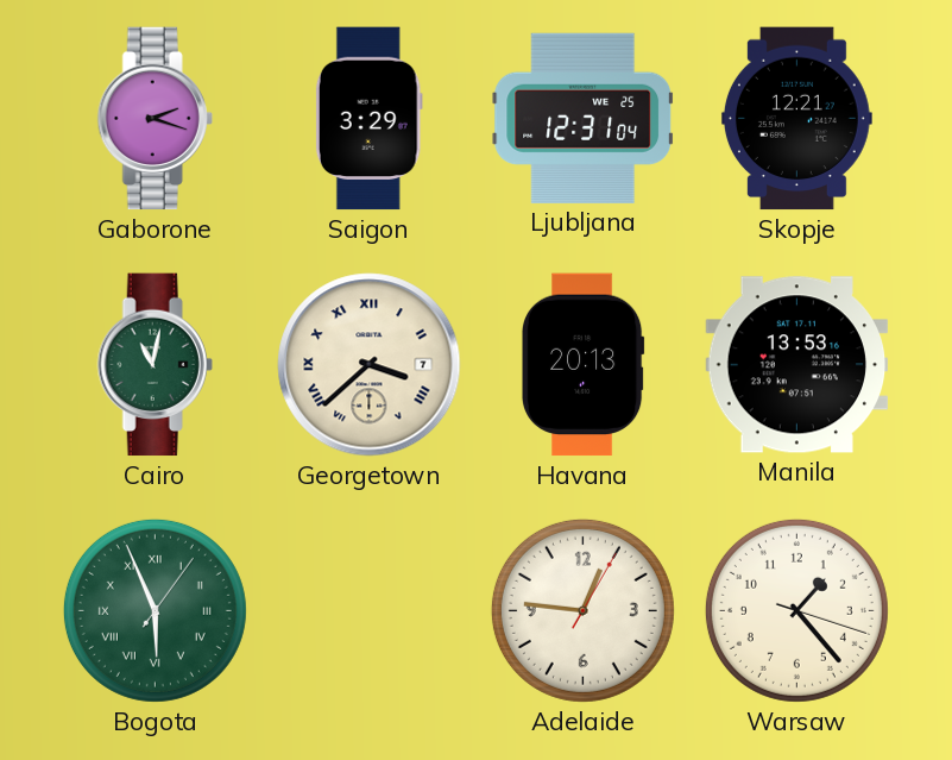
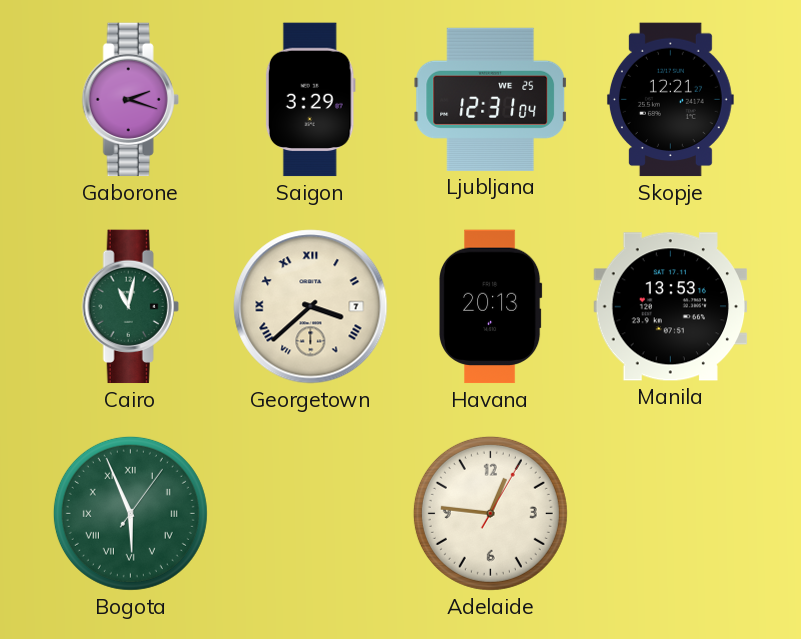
Warsaw: 1:23 -> none (796, 610)
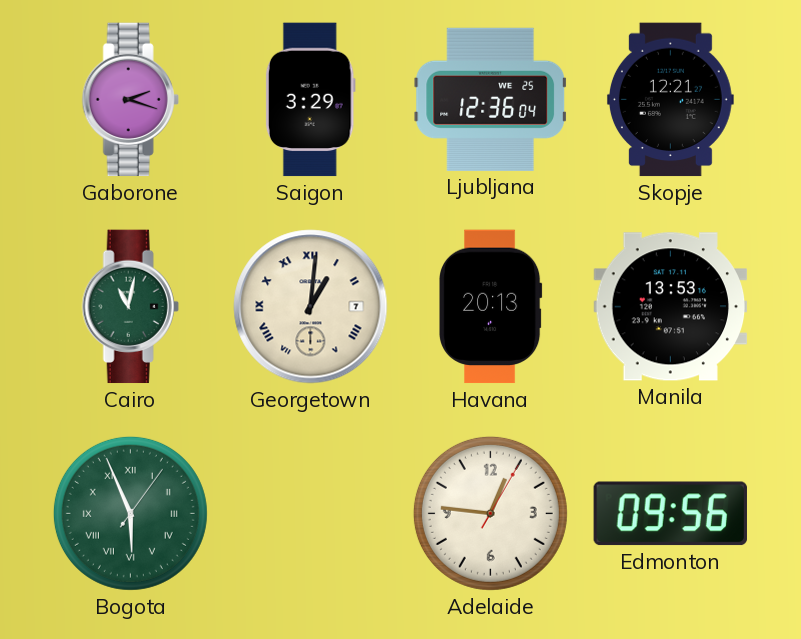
Ljubljana: 12:31 -> 12:36 (490, 99)
Georgetown: 3:38 -> 1:01 (311, 307)
Edmonton: none -> 09:56 (670, 514)
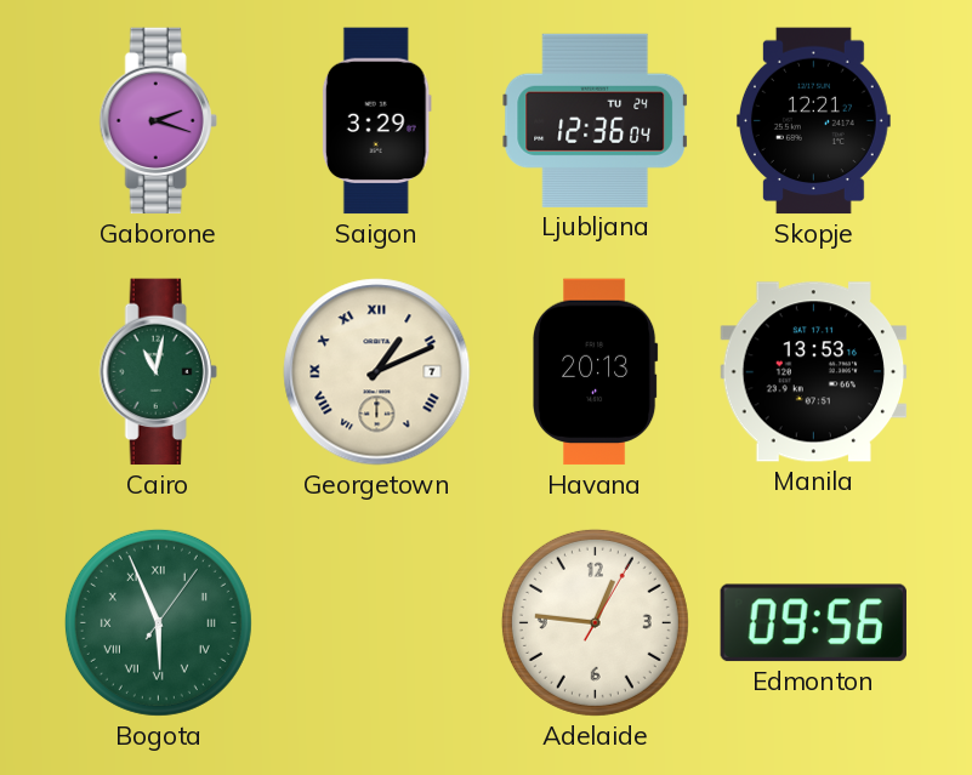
Ljubljana date: WE 25 -> TU 24 (595, 120)
Georgetown: 1:01 -> 1:11 (377, 372)
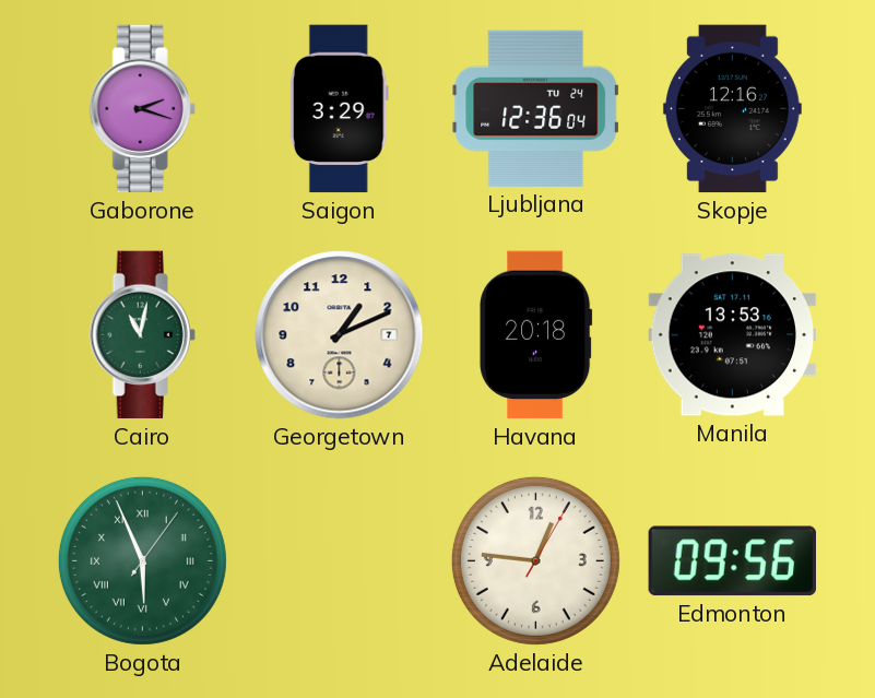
Skopje: 12:21 -> 12:16 (732, 109)
Georgetown numerals: Roman -> Arabic (340, 335)
Havana: 20:13 -> 20:18 (536, 335)
